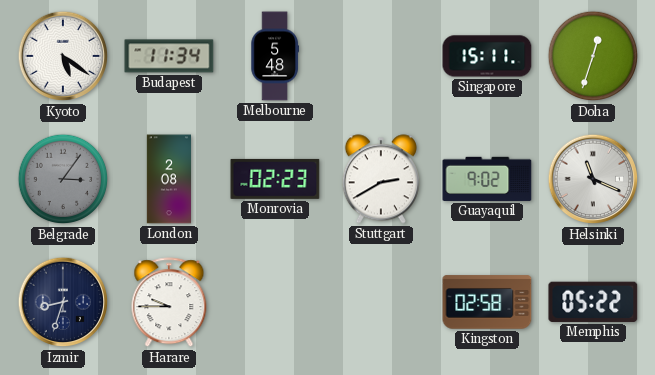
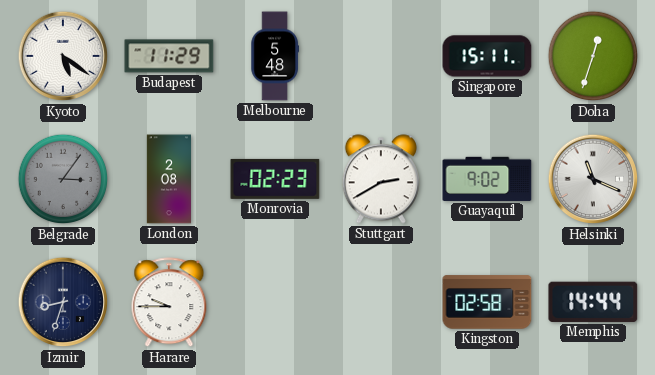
Budapest: 11:34 -> 11:29 (169, 56)
Memphis: 05:22 -> 14:44 (593, 302)
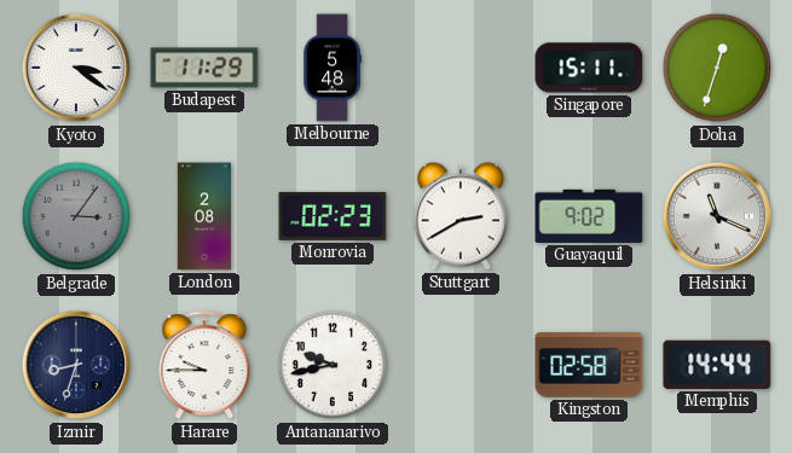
Kyoto: 5:21 -> 3:21 (76, 68)
Antananarivo: none -> 9:43 (333, 365)
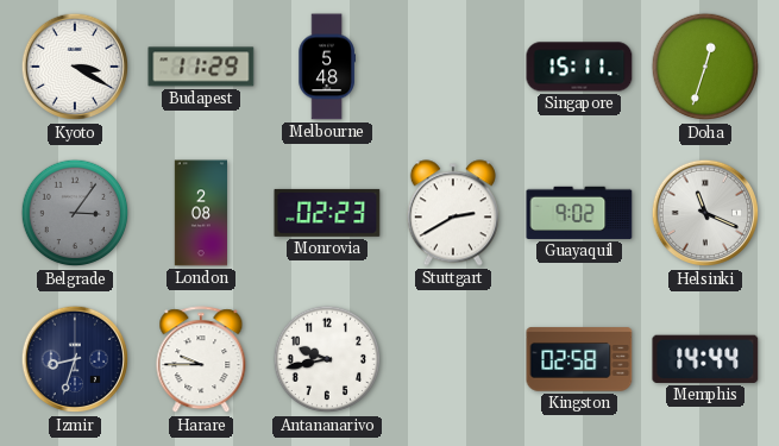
Kyoto: 3:21 -> 3:20 (75, 67)
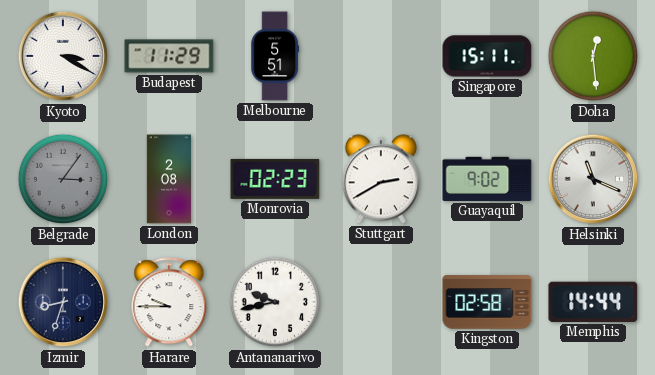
Melbourne: 5:48 -> 5:51 (275, 56)
Doha: 12:33 -> 12:29 (593, 56)
